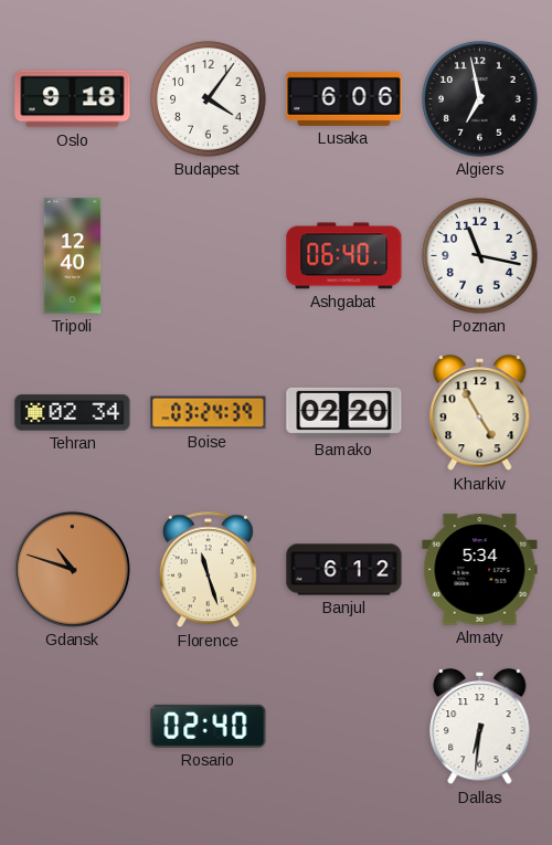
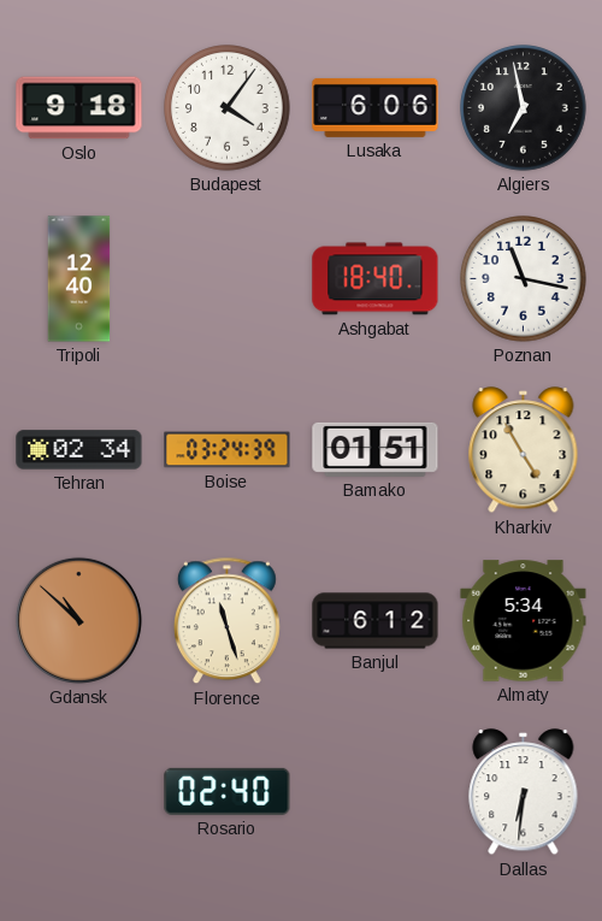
Ashgabat: 06:40 -> 18:40 (376, 279)
Bamako: 02:20 -> 01:51 (376, 449)
Gdansk: 10:48 -> 10:52 (78, 620)
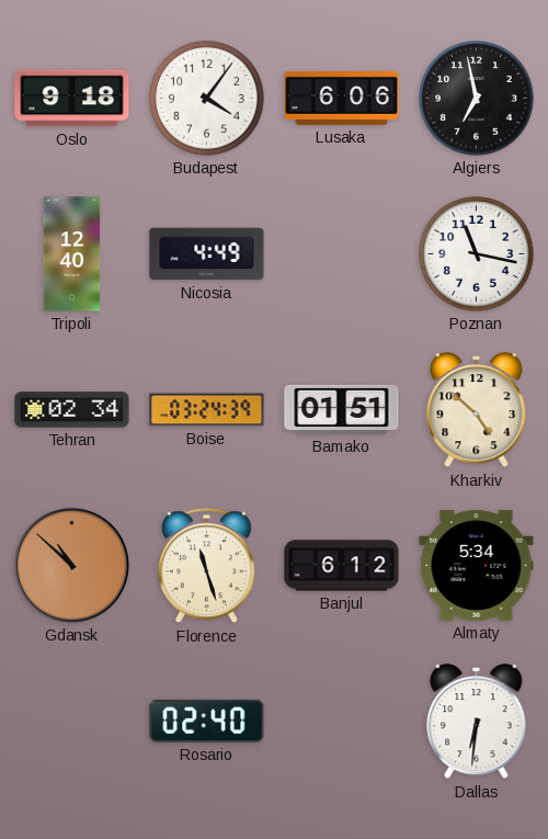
Nicosia: none -> 4:49 (207, 254)
Ashgabat: 18:40 -> none (376, 279)
Kharkiv: 4:55 -> 4:52 (477, 410)
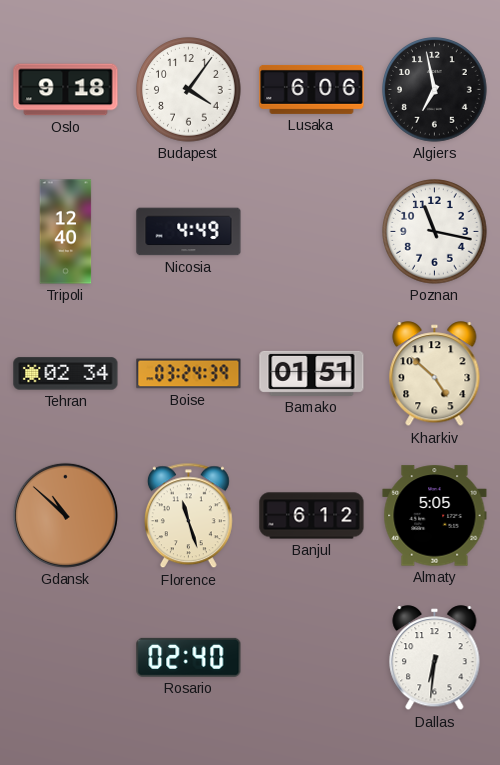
Almaty: 5:34 -> 5:05 (435, 516)
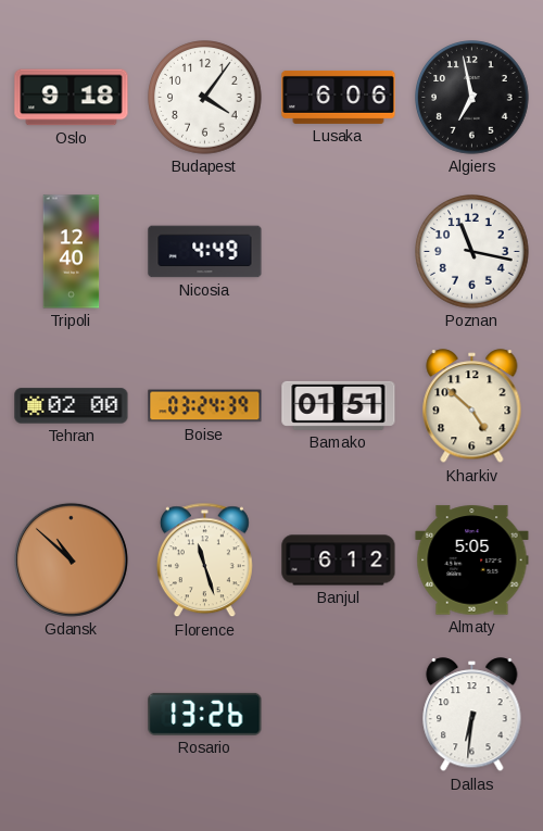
Tehran: 02:34 -> 02:00 (72, 406)
Rosario: 02:40 -> 13:26 (205, 714)
